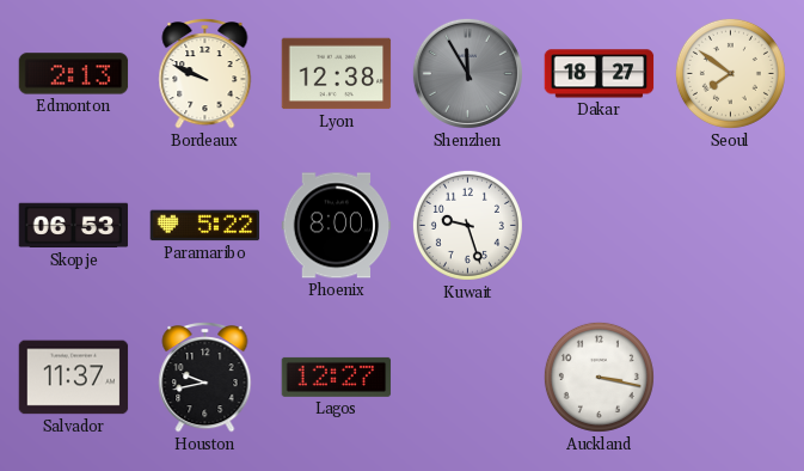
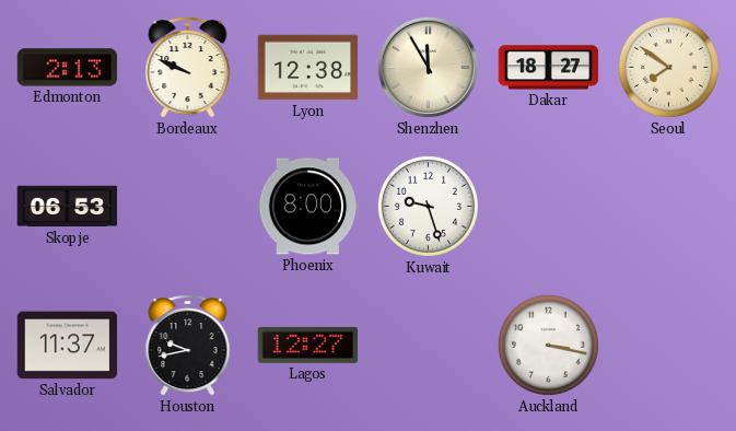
Shenzhen dial: grey -> cream (428, 67)
Paramaribo: 5:22 -> none (205, 226)
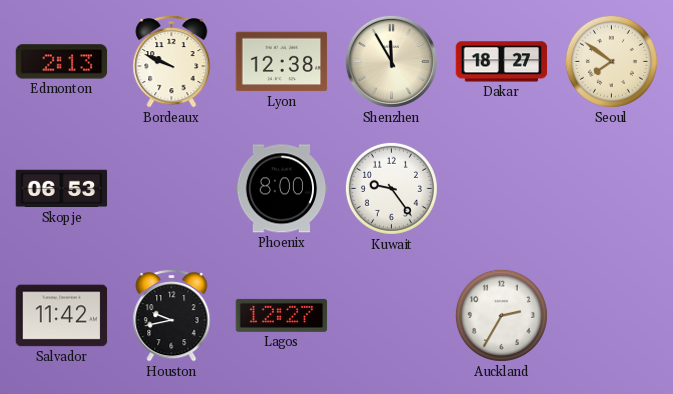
Kuwait: 9:27 -> 9:24 (391, 188)
Salvador: 11:37 -> 11:42 (62, 316)
Auckland: 3:17 -> 2:35 (501, 315)
